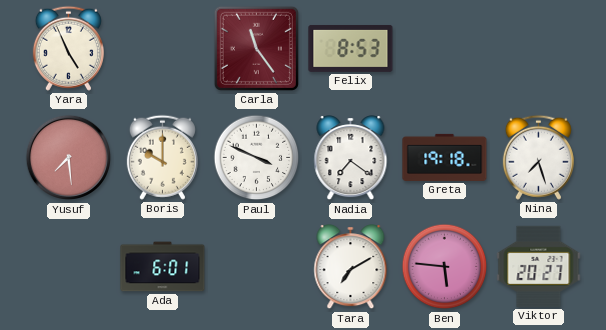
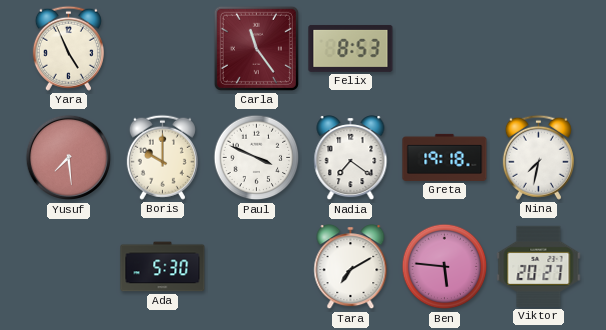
Nina: 7:27 -> 7:32 (538, 157)
Ada: 6:01 -> 5:30 (163, 267)
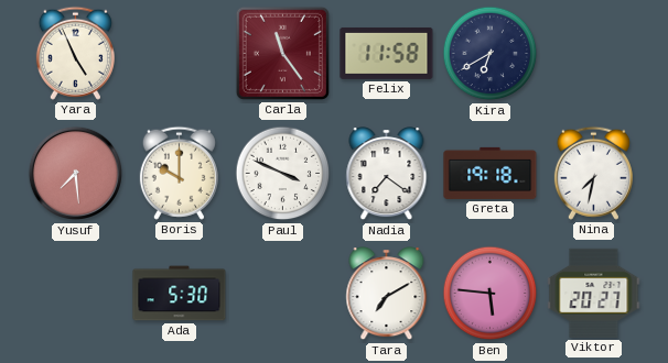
Felix: 8:53 -> 11:58 (387, 53)
Kira: none -> 6:40 (491, 54)
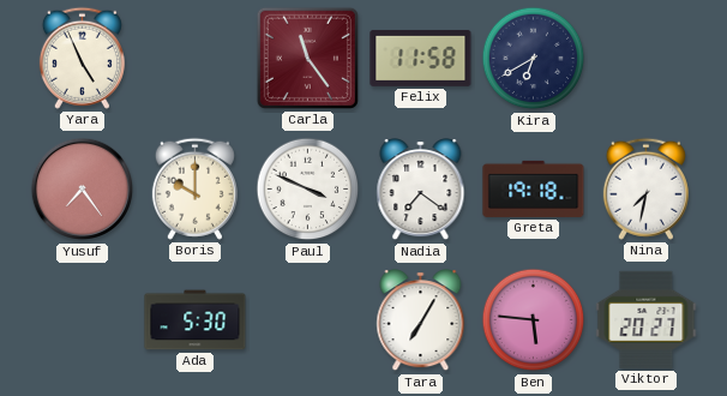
Yusuf: 7:29 -> 7:24 (83, 190)
Tara: 7:10 -> 7:05 (421, 322)
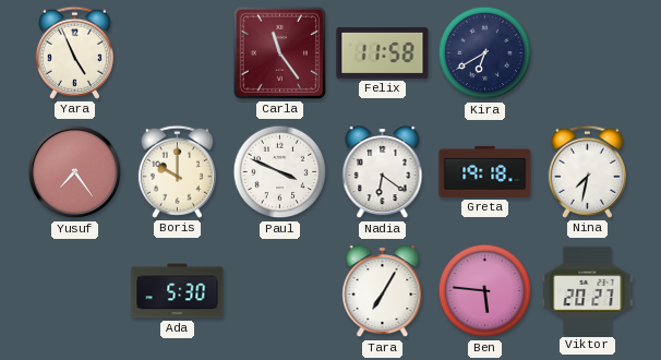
Nadia: 7:21 -> 6:21 (383, 173)
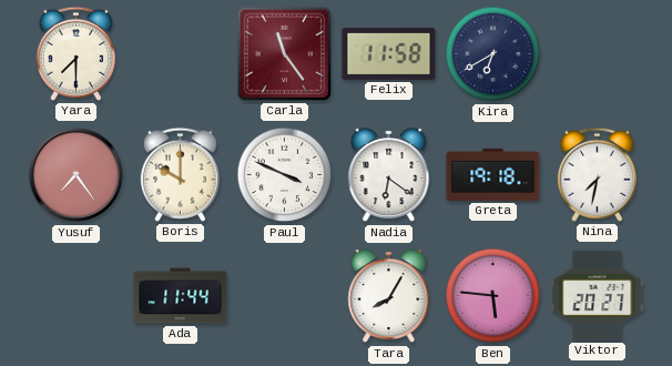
Yara: 4:56 -> 7:30 (75, 53)
Ada: 5:30 -> 11:44 (181, 296)
Tara: 7:05 -> 8:05 (389, 297)
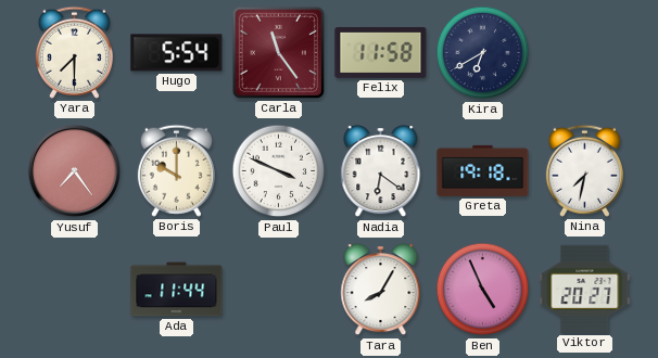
Hugo: none -> 5:54 (177, 53)
Ben: 5:46 -> 4:56 (483, 290)
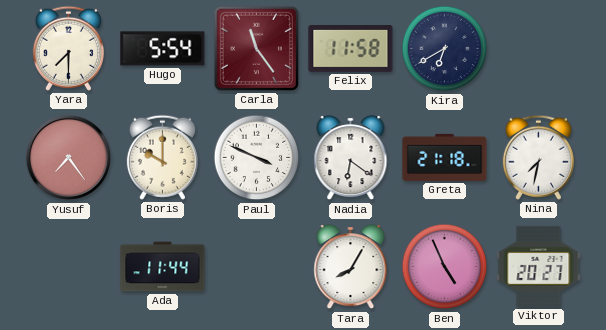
Greta: 19:18 -> 21:18 (445, 157)
